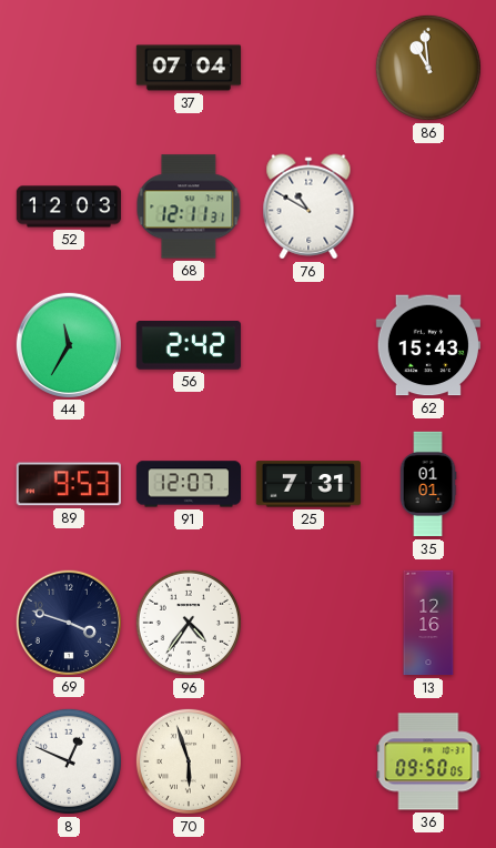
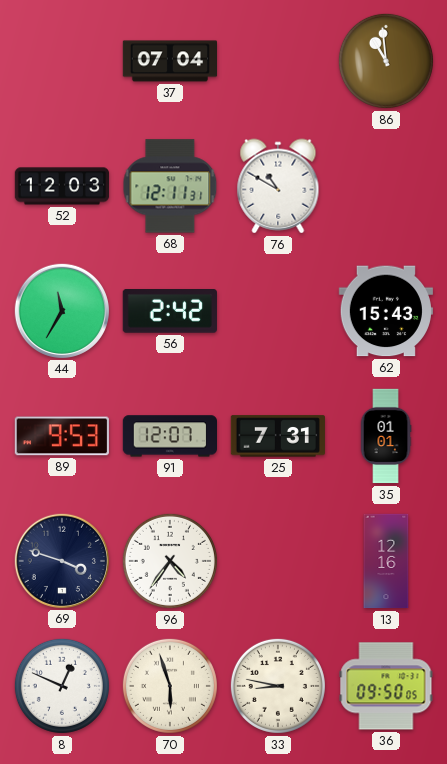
33: none -> 8:47 (278, 686)
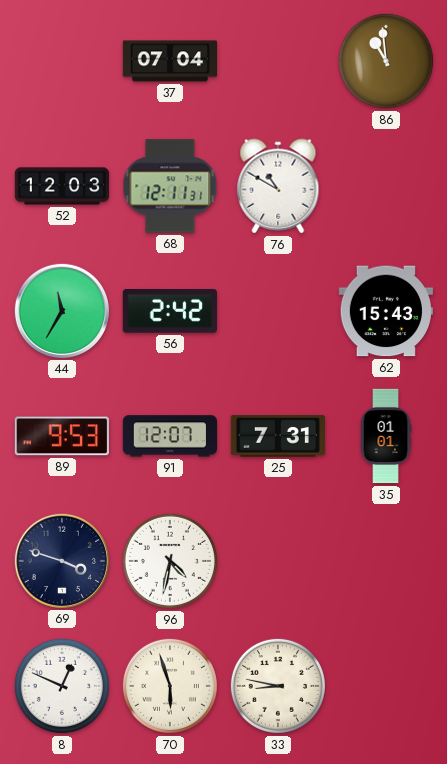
96: 4:36 -> 4:32 (170, 561)
13: 12:16 -> none (386, 561)
36: 09:50 -> none (386, 686)
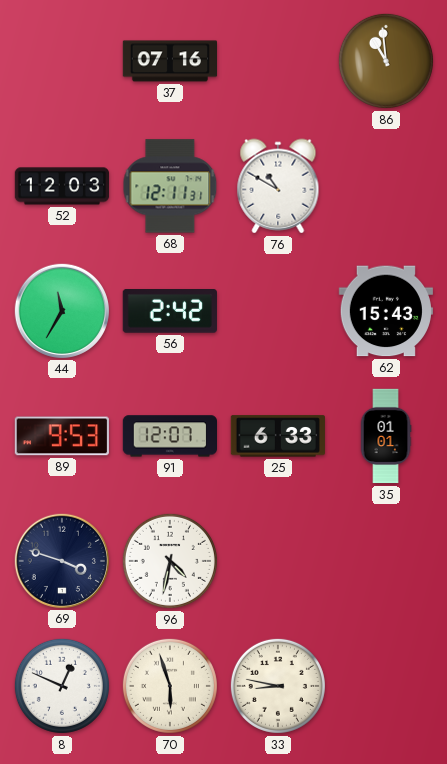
37: 07:04 -> 07:16 (170, 61)
25: 7:31 -> 6:33 (278, 436)
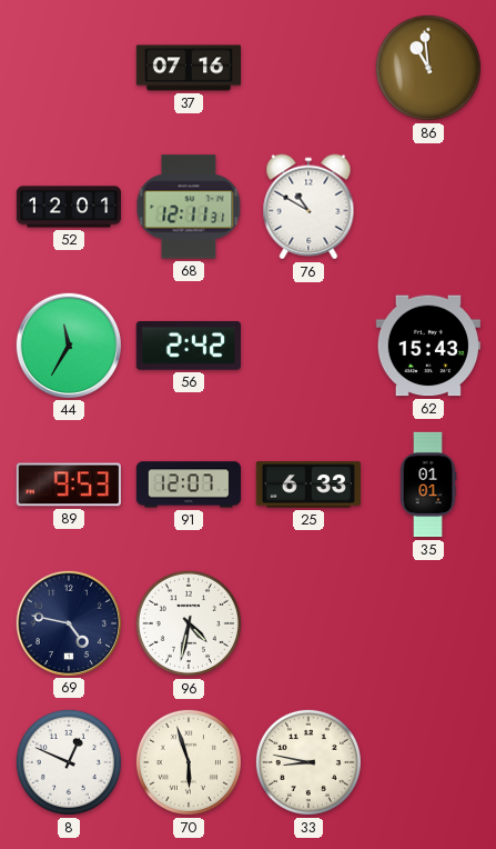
52: 12:03 -> 12:01 (69, 207)
69: 3:48 -> 4:47 (68, 622)
